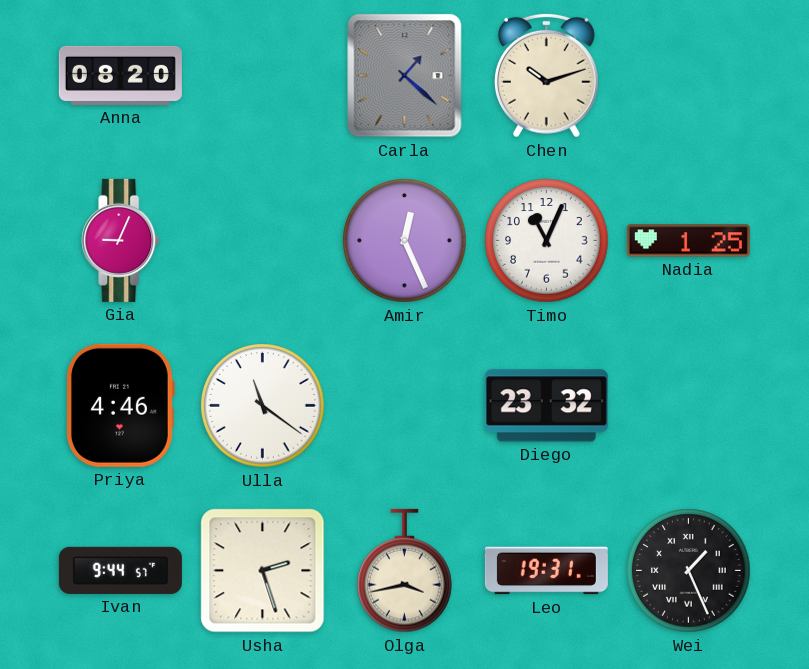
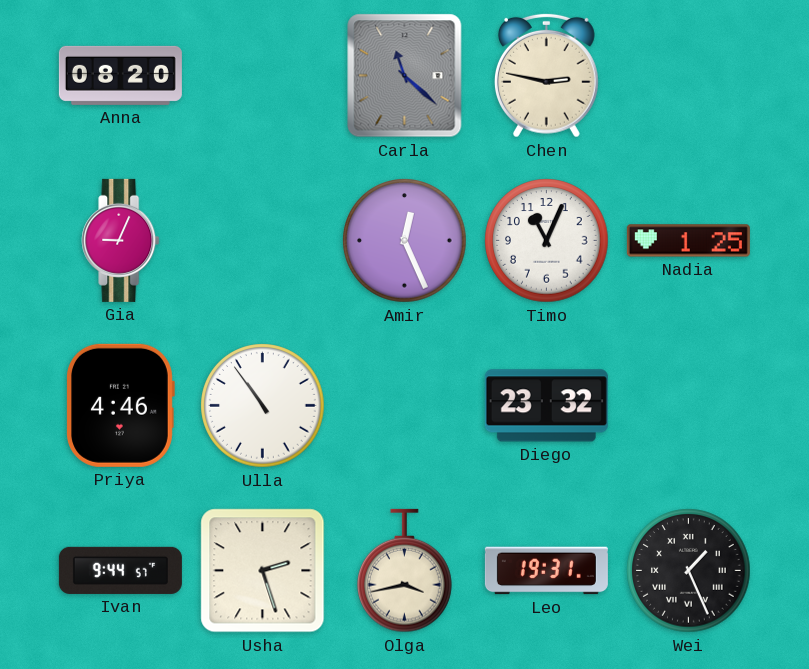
Carla: 1:22 -> 11:22 (405, 76)
Chen: 10:12 -> 2:47 (546, 75)
Ulla: 11:21 -> 10:54 (263, 406)
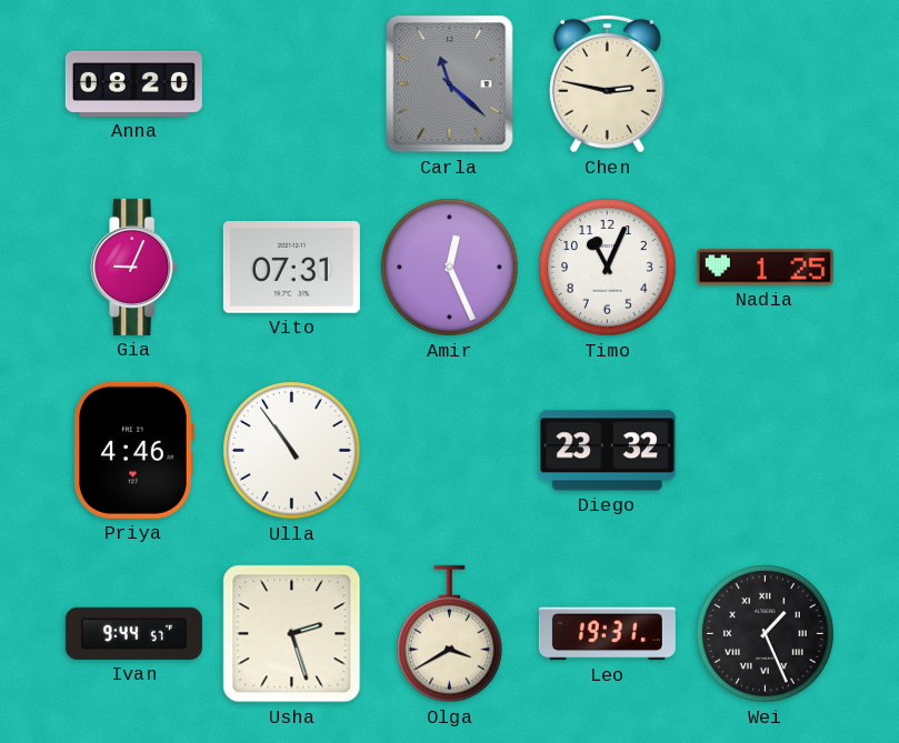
Vito: none -> 07:31 (291, 268)
Olga: 3:43 -> 3:40 (450, 634)
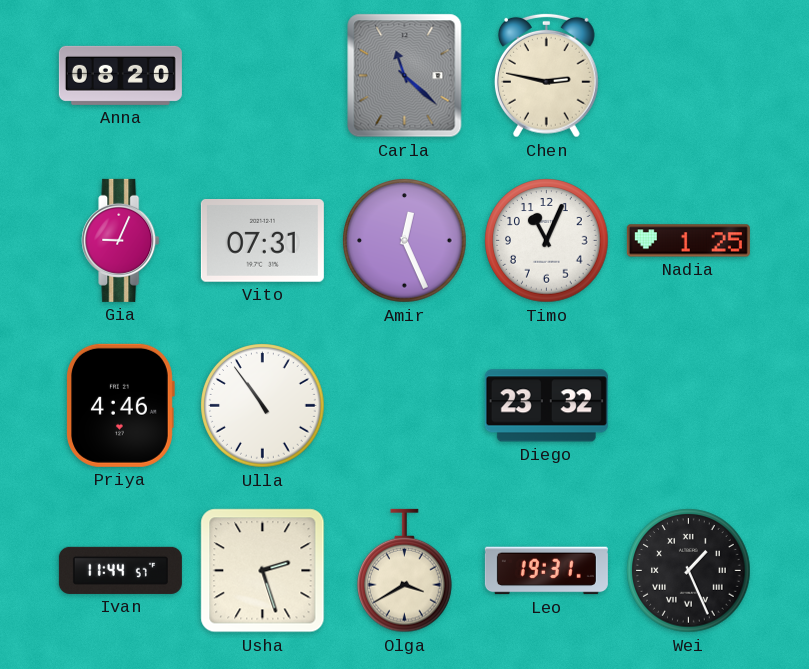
Ivan: 9:44 -> 11:44 (120, 570)
